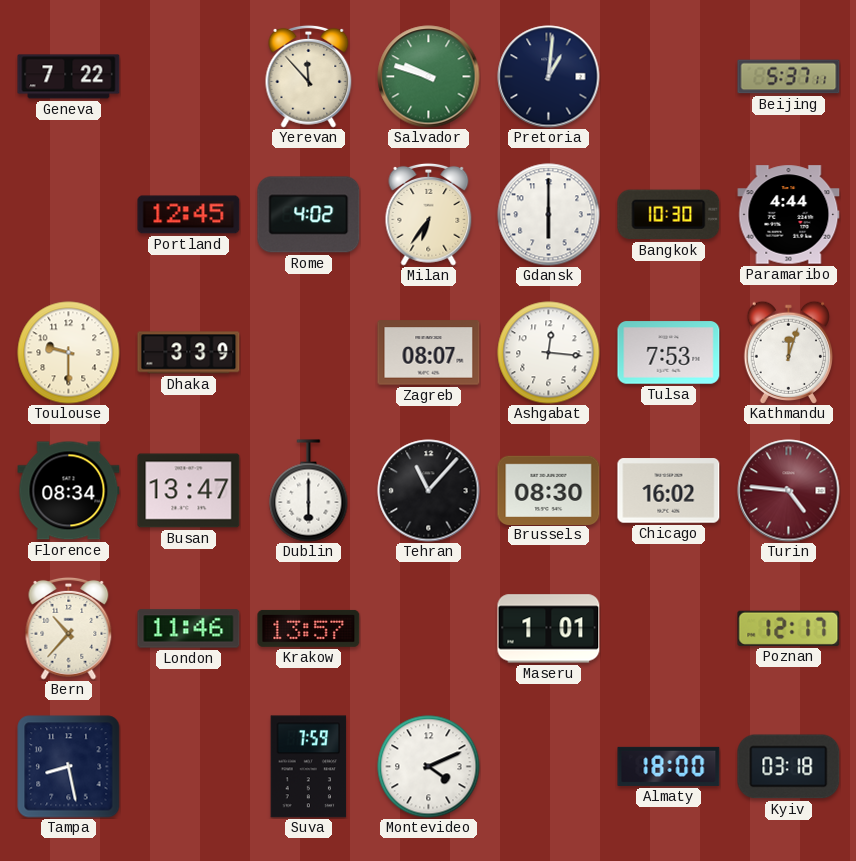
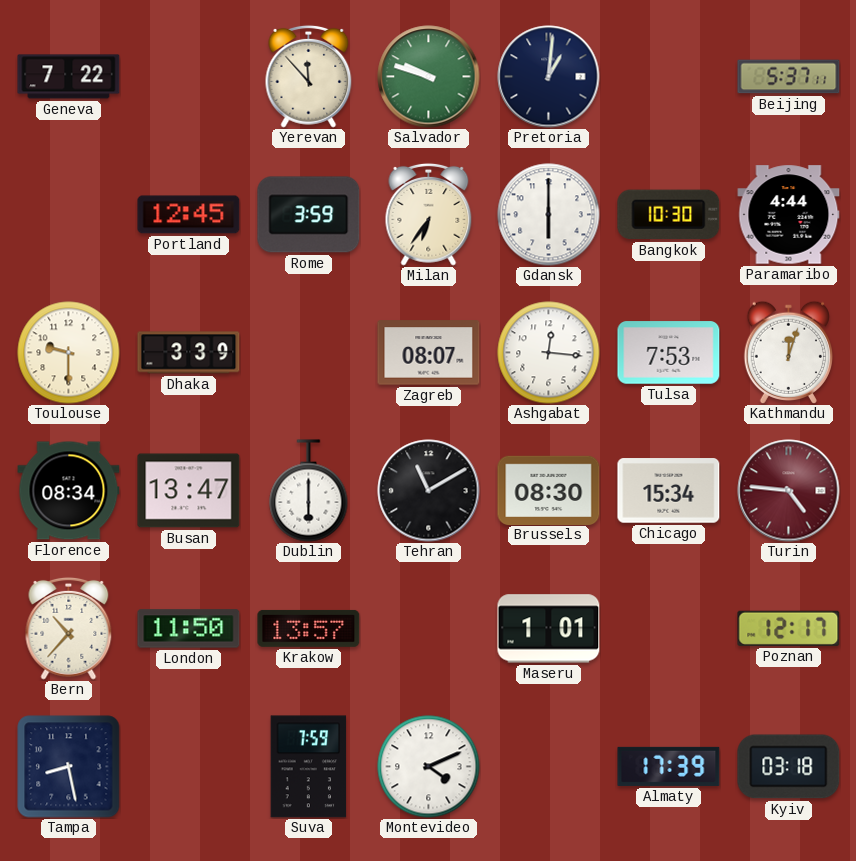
Rome: 4:02 -> 3:59 (309, 215)
Tehran: 11:07 -> 11:10 (429, 491)
Chicago: 16:02 -> 15:34 (669, 491)
London: 11:46 -> 11:50 (189, 629)
Almaty: 18:00 -> 17:39 (669, 766)
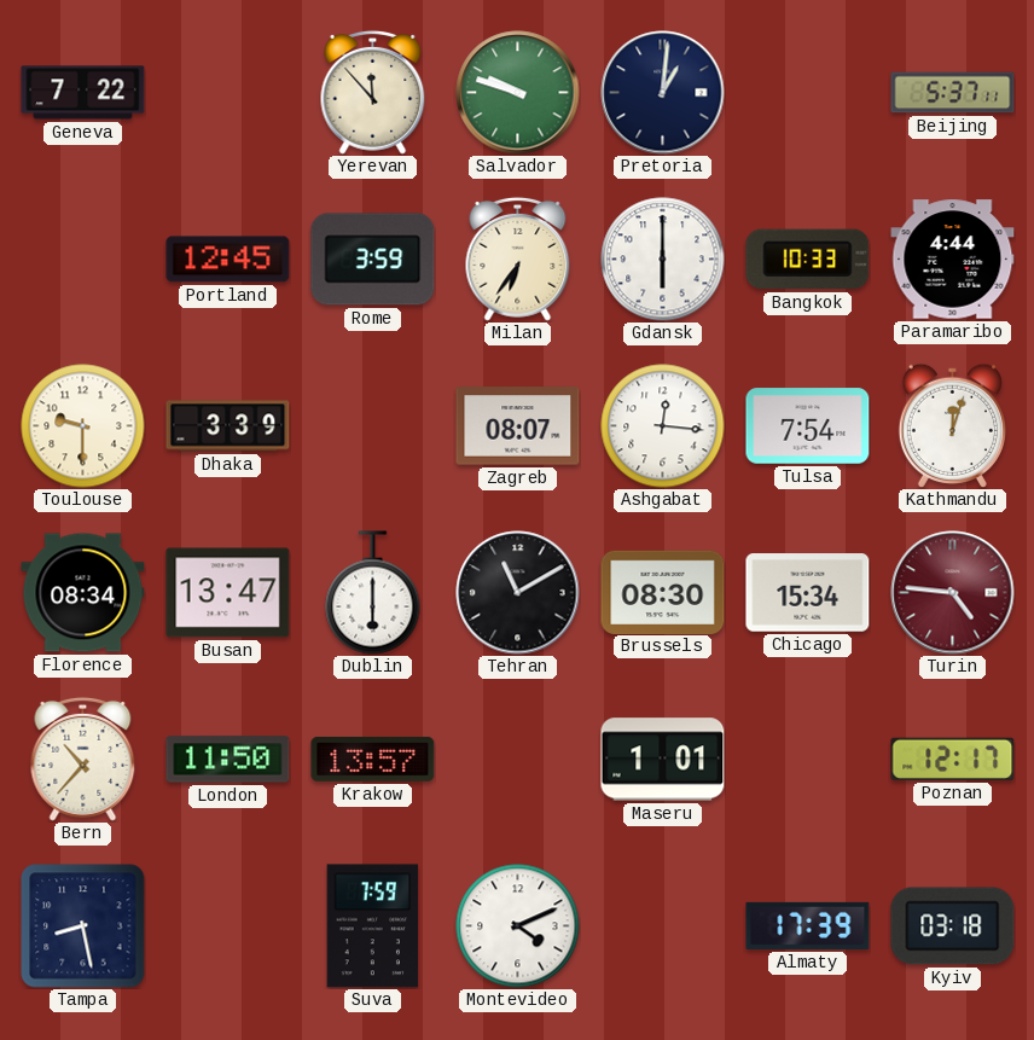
Bangkok: 10:30 -> 10:33 (808, 260)
Tulsa: 7:53 -> 7:54 (808, 426)
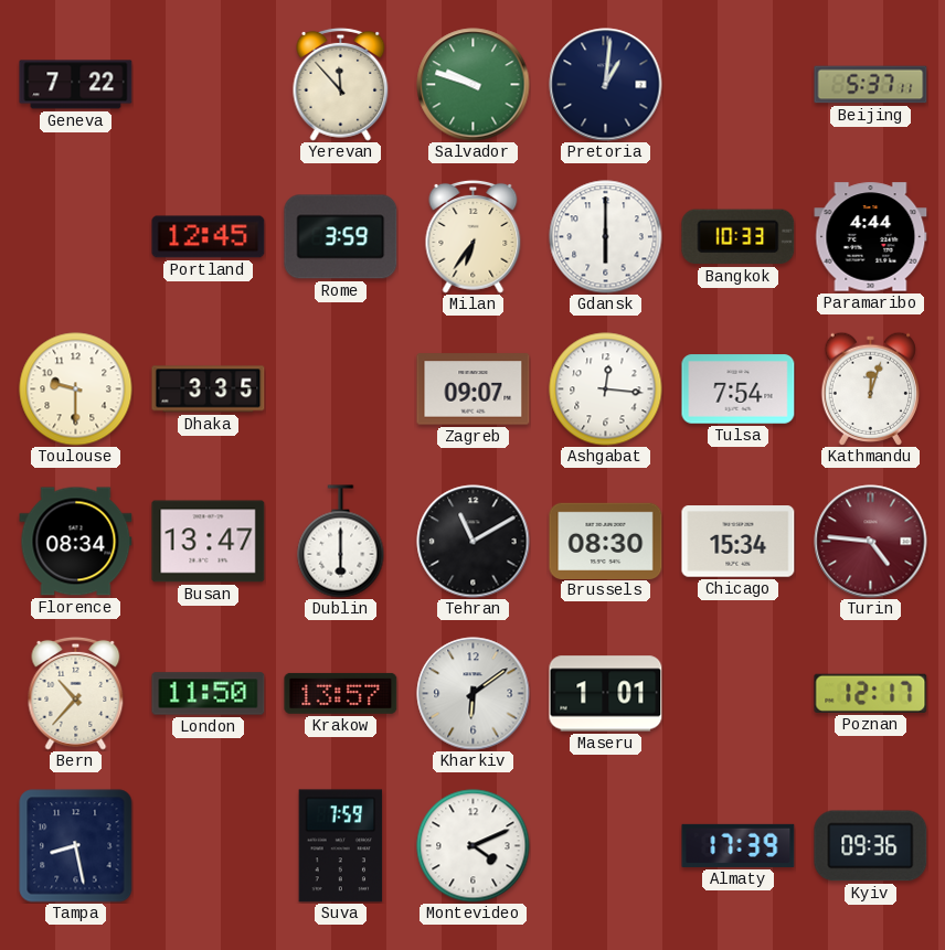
Dhaka: 3:39 -> 3:35 (209, 389)
Zagreb: 08:07 -> 09:07 (474, 389)
Kharkiv: none -> 6:09 (474, 694)
Kyiv: 03:18 -> 09:36 (871, 846)
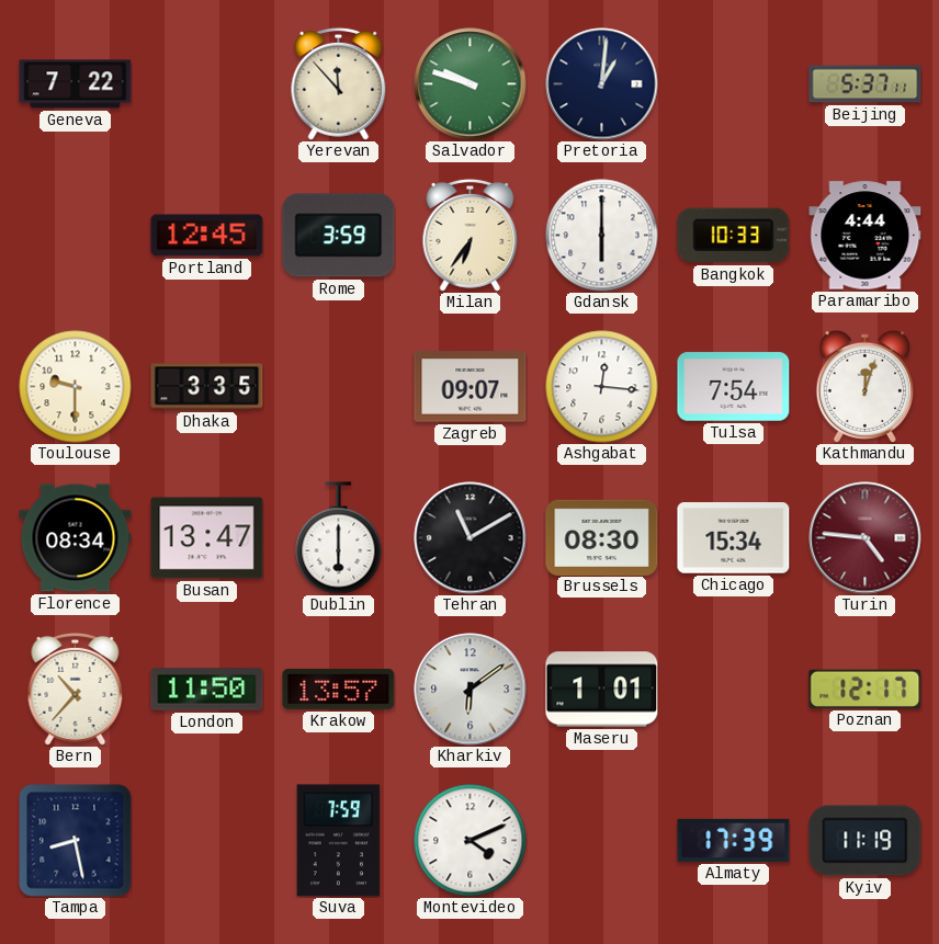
Kyiv: 09:36 -> 11:19 (866, 841)
